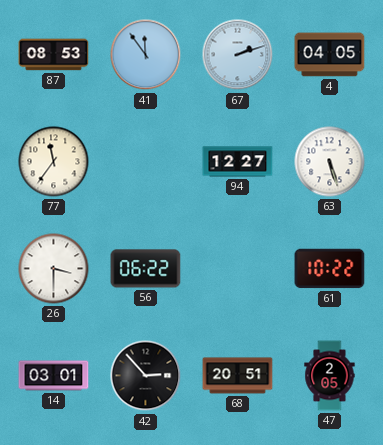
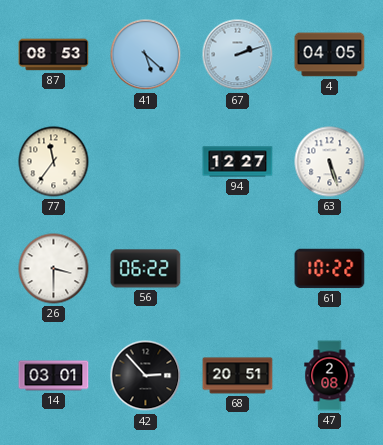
41: 11:54 -> 5:22 (146, 55)
47: 2:05 -> 2:08 (330, 376)
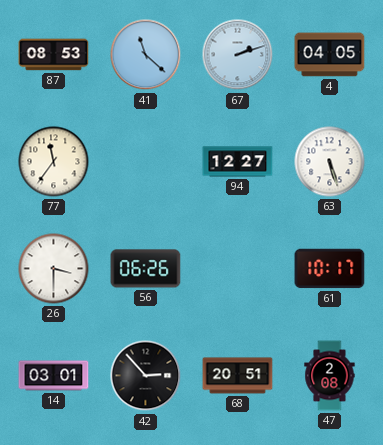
41: 5:22 -> 11:22 (146, 55)
56: 06:22 -> 06:26 (146, 269)
61: 10:22 -> 10:17 (330, 269)
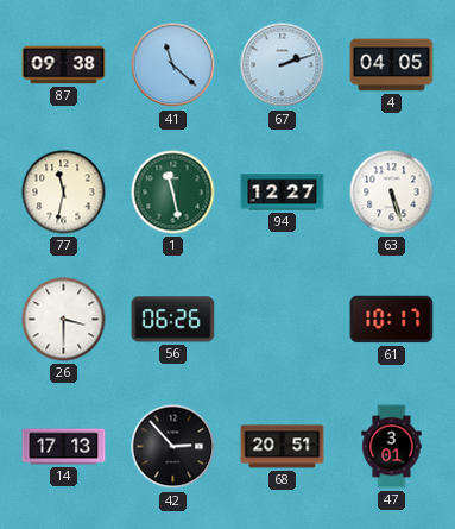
87: 08:53 -> 09:38 (64, 65)
77: 11:36 -> 11:32 (64, 193)
1: none -> 11:28 (173, 193)
14: 03:01 -> 17:13 (64, 447)
47: 2:08 -> 3:01 (392, 447)
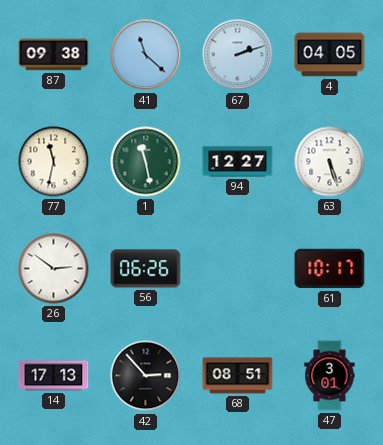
26: 3:30 -> 2:51 (54, 269)
68: 20:51 -> 08:51 (238, 376)
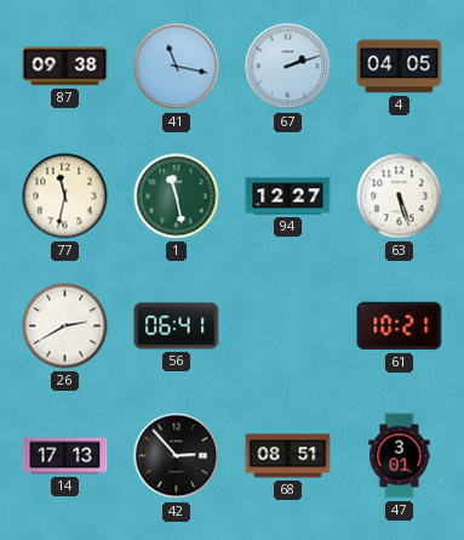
41: 11:22 -> 11:17 (177, 67)
26: 2:51 -> 2:40 (65, 326)
56: 06:26 -> 06:41 (177, 326)
61: 10:17 -> 10:21 (400, 326)
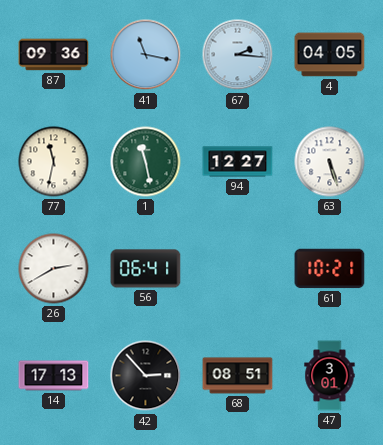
87: 09:38 -> 09:36 (54, 55)
67: 2:12 -> 2:16 (238, 55)
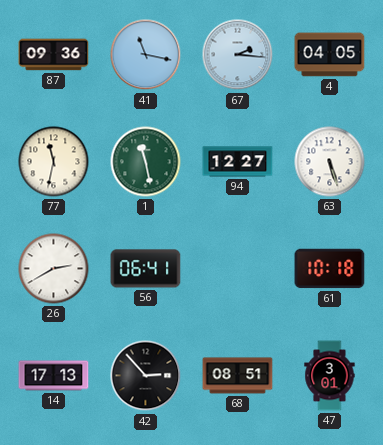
61: 10:21 -> 10:18 (330, 269)
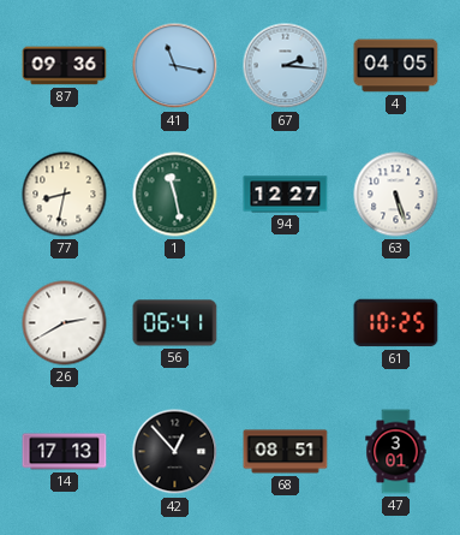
77: 11:32 -> 8:32 (65, 195)
61: 10:18 -> 10:25 (396, 323)
42: 2:53 -> 12:53 (175, 452)
